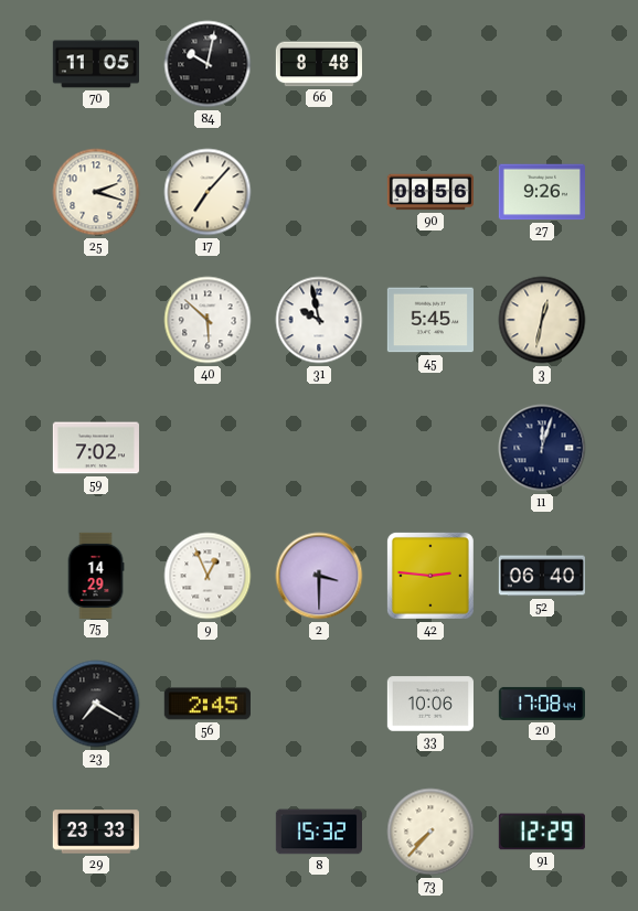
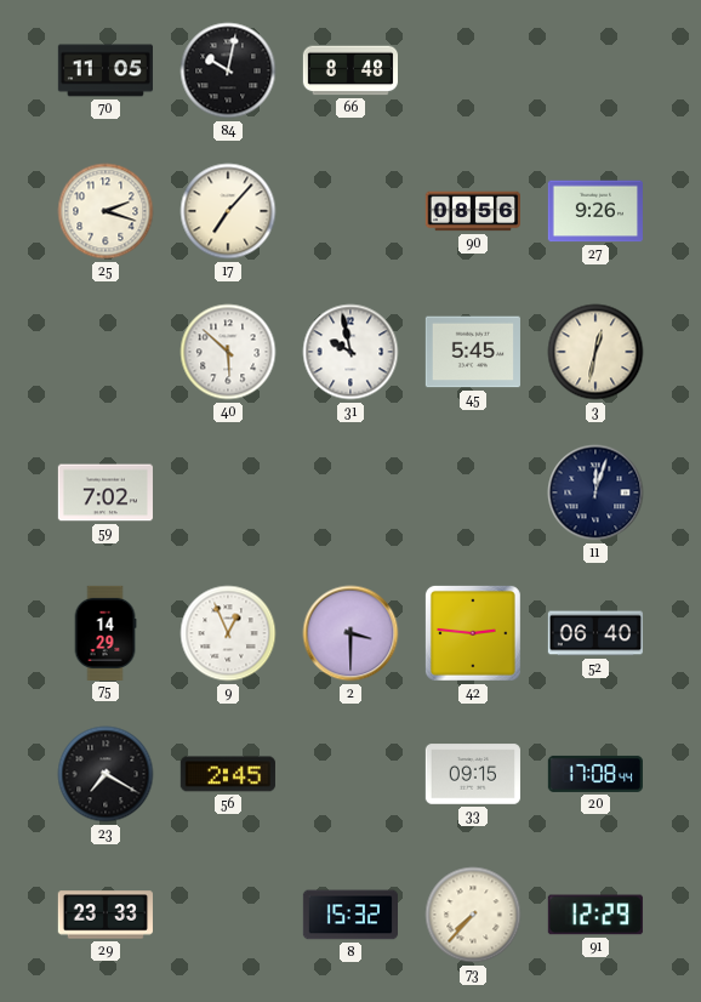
33: 10:06 -> 09:15 (472, 774)
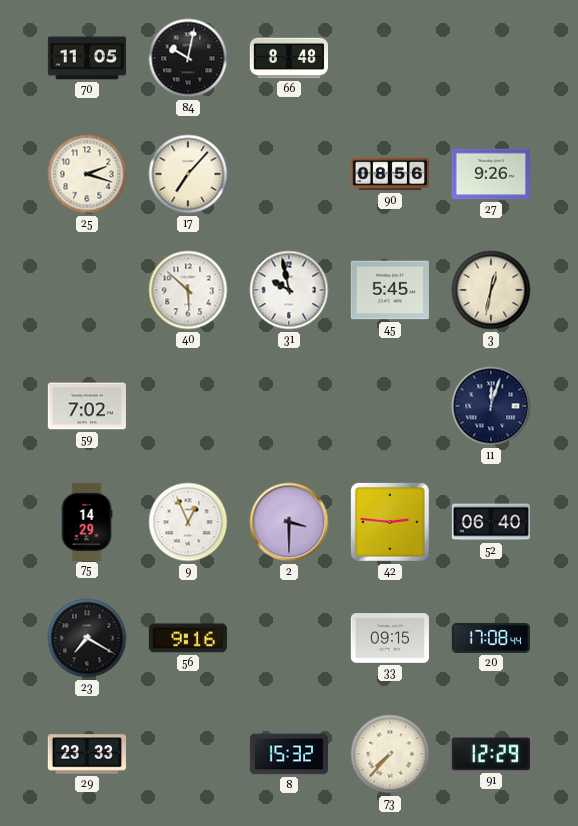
56: 2:45 -> 9:16 (188, 638)
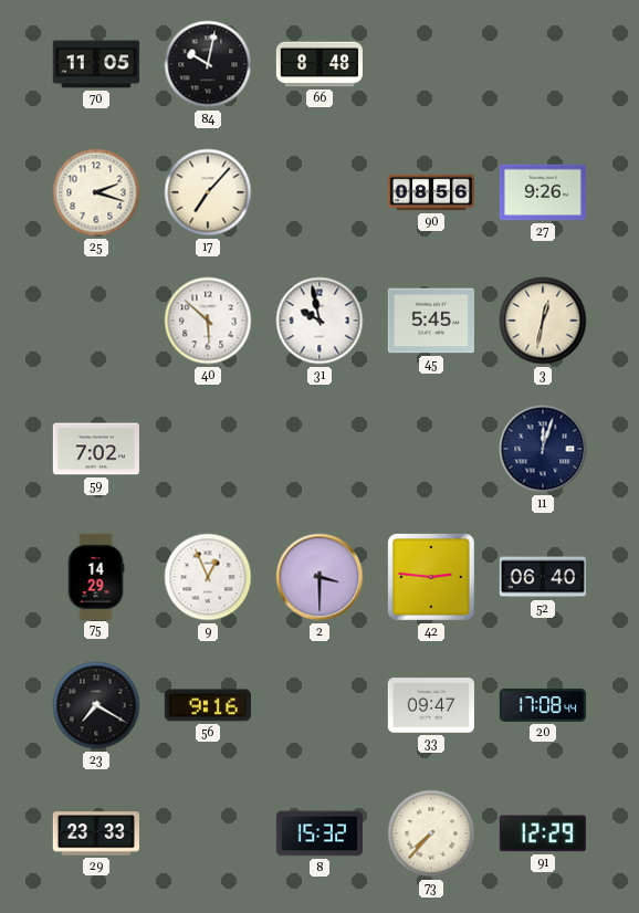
33: 09:15 -> 09:47 (430, 705)
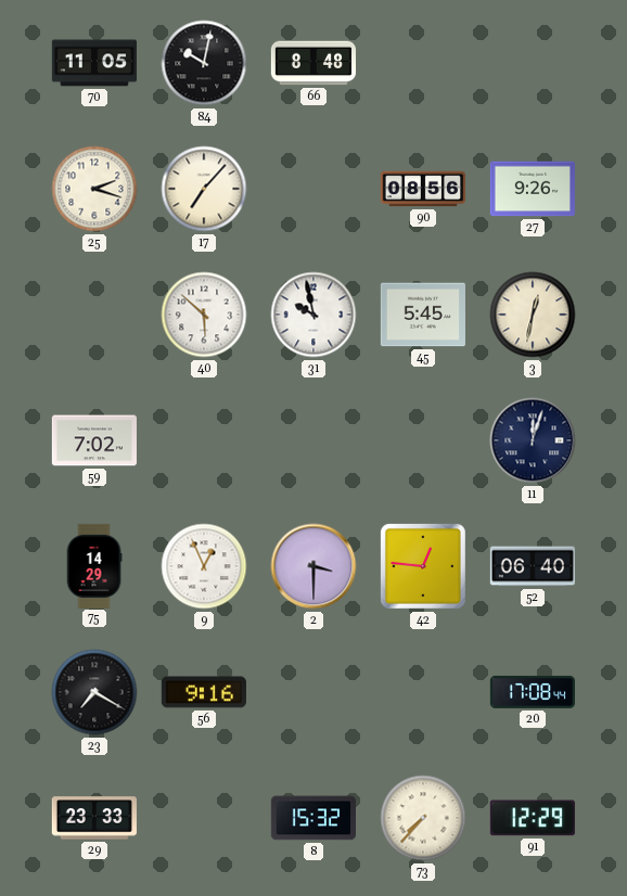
42: 2:46 -> 12:46 (423, 566)
33: 09:47 -> none (430, 705)
